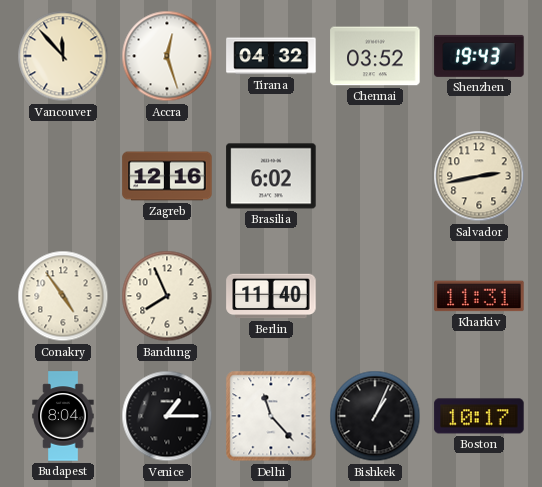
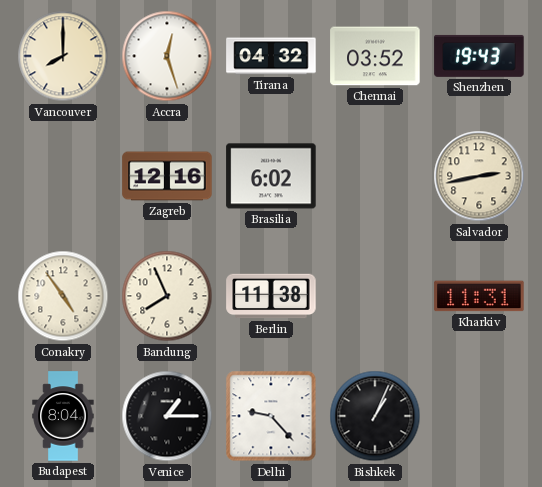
Vancouver: 11:53 -> 8:00 (63, 56)
Berlin: 11:40 -> 11:38 (271, 296)
Delhi: 11:23 -> 9:23 (271, 416)
Boston: 10:17 -> none (479, 416)
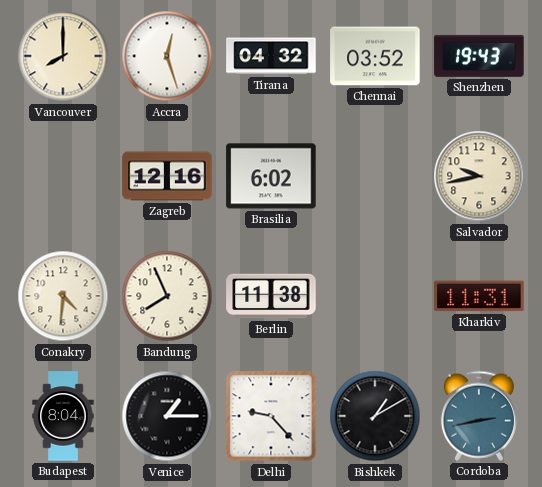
Salvador: 2:43 -> 9:43 (479, 176)
Conakry: 4:54 -> 4:31 (63, 296)
Bishkek: 1:04 -> 1:10 (375, 416)
Cordoba: none -> 2:43 (479, 416)
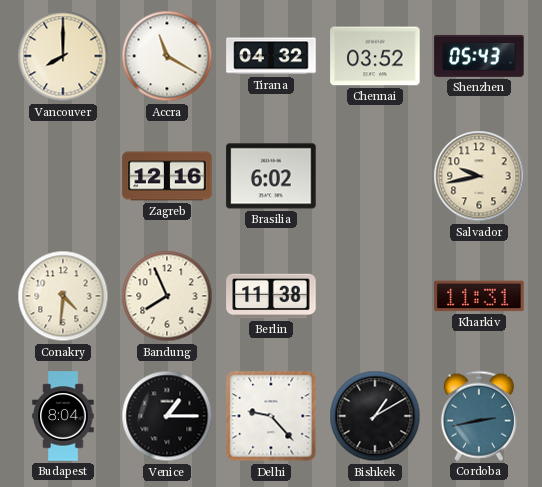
Accra: 12:27 -> 11:20 (167, 56)
Shenzhen: 19:43 -> 05:43 (479, 56)
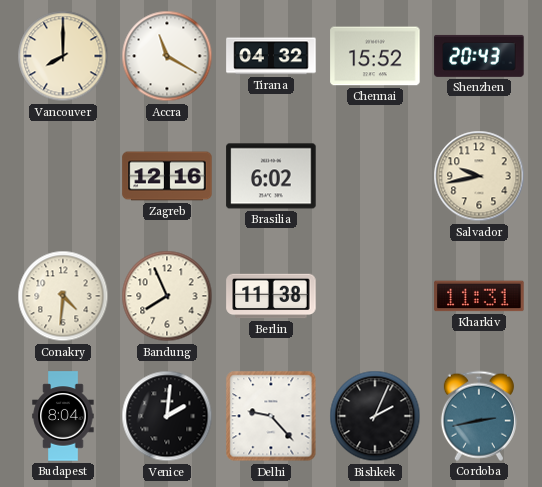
Chennai: 03:52 -> 15:52 (375, 56)
Shenzhen: 05:43 -> 20:43 (479, 56)
Venice: 1:15 -> 2:01 (167, 416)
Bishkek: 1:10 -> 2:04 (375, 416)
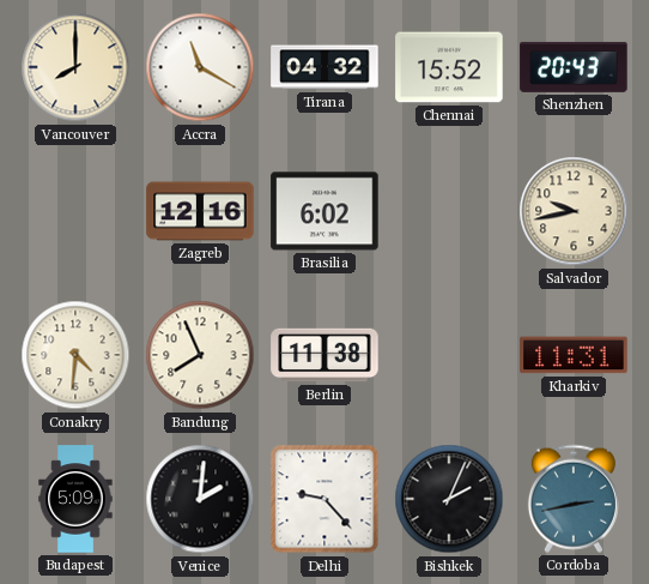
Budapest: 8:04 -> 5:09 (75, 499)
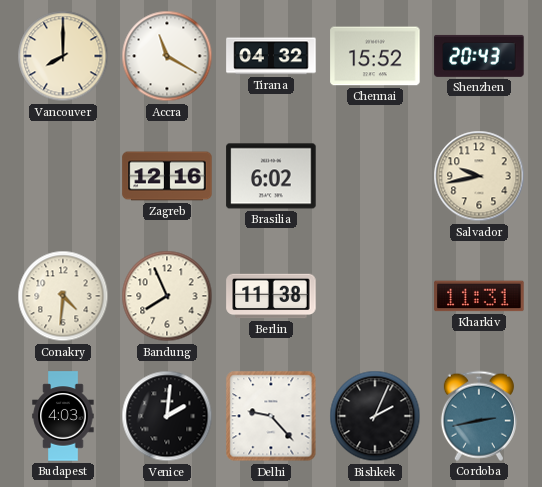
Budapest: 5:09 -> 4:03 (63, 416)
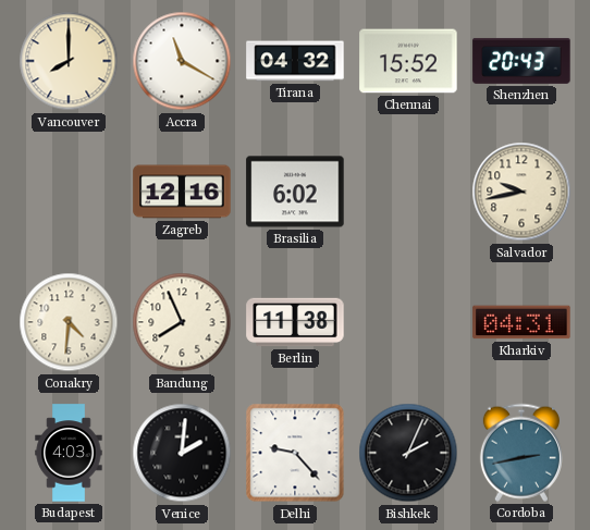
Kharkiv: 11:31 -> 04:31 (521, 322)
